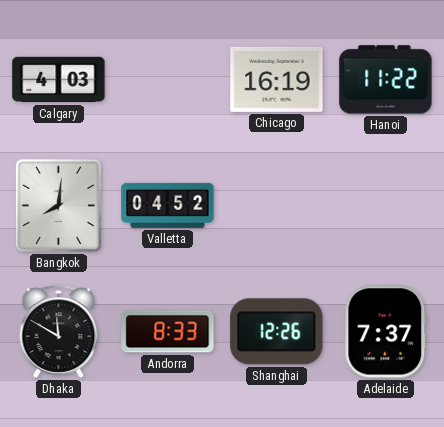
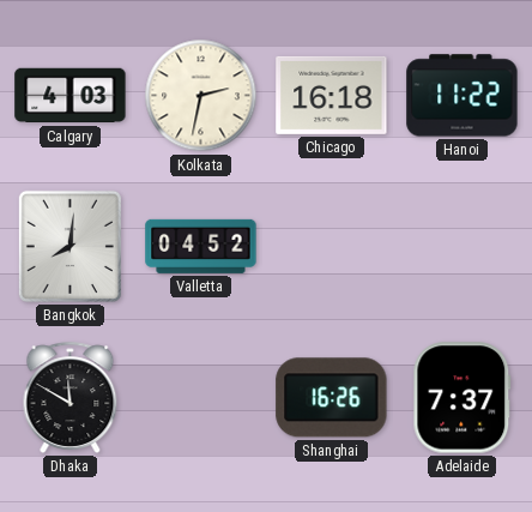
Kolkata: none -> 2:32 (201, 96)
Chicago: 16:19 -> 16:18 (332, 95)
Andorra: 8:33 -> none (168, 332)
Shanghai: 12:26 -> 16:26 (332, 398)
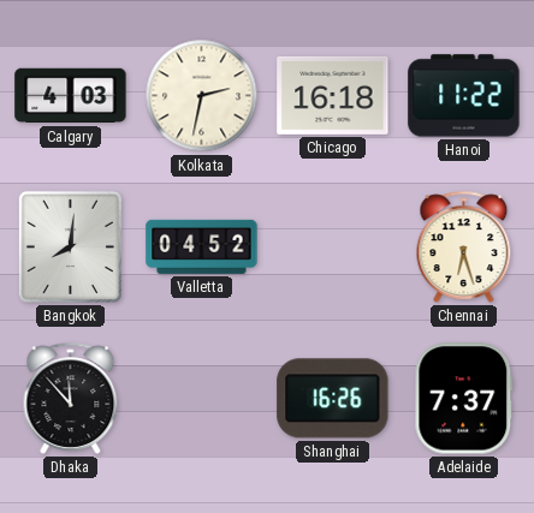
Chennai: none -> 6:27 (464, 246)
Dhaka: 11:50 -> 11:53 (71, 398)
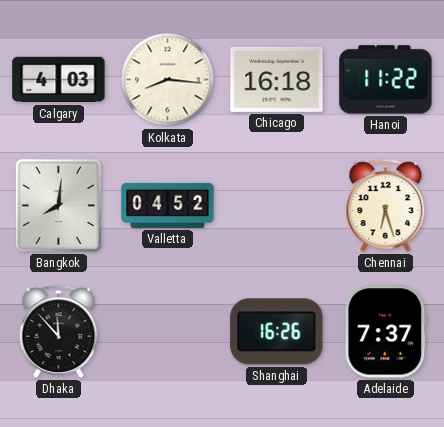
Kolkata: 2:32 -> 8:16 (168, 80)
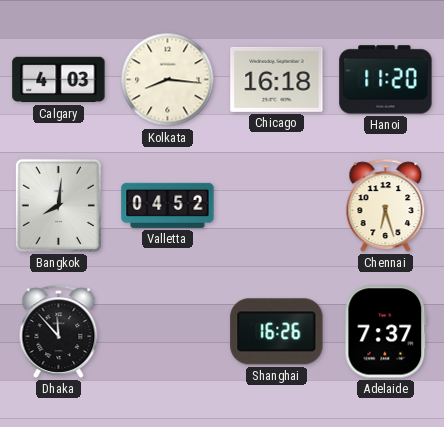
Hanoi: 11:22 -> 11:20 (386, 80)
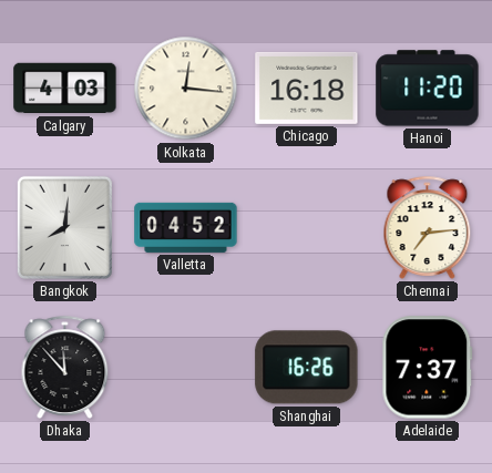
Kolkata: 8:16 -> 12:16 (186, 89)
Chennai: 6:27 -> 7:14 (428, 227)
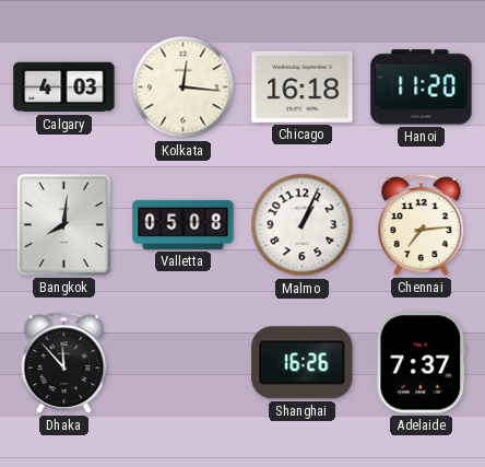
Valletta: 04:52 -> 05:08 (184, 224)
Malmo: none -> 1:04 (303, 225)
